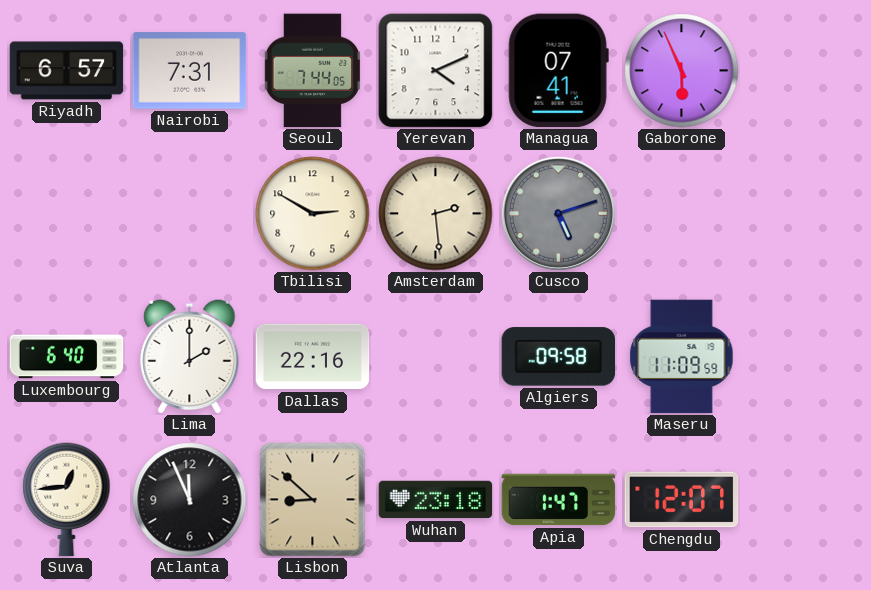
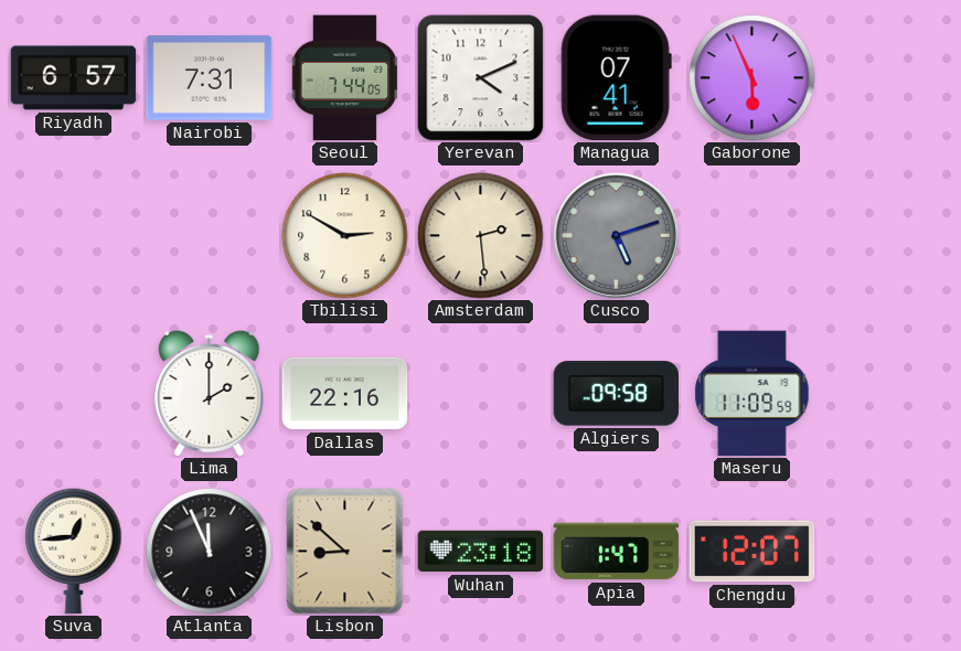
Luxembourg: 6:40 -> none (67, 357)
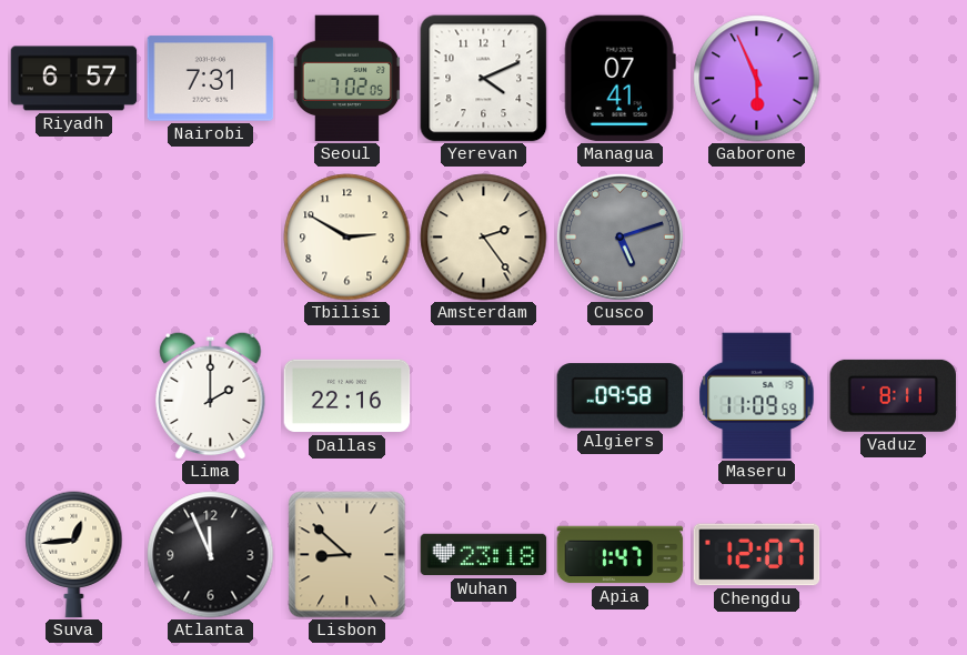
Seoul: 7:44 -> 7:02 (346, 79)
Amsterdam: 2:29 -> 2:24 (484, 238)
Vaduz: none -> 8:11 (894, 395)
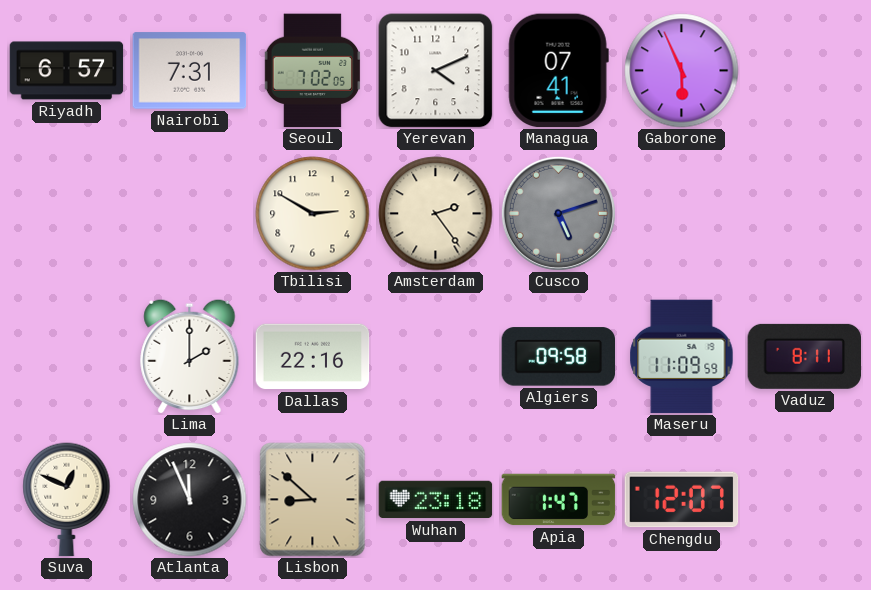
Suva: 12:44 -> 12:49 (67, 500)
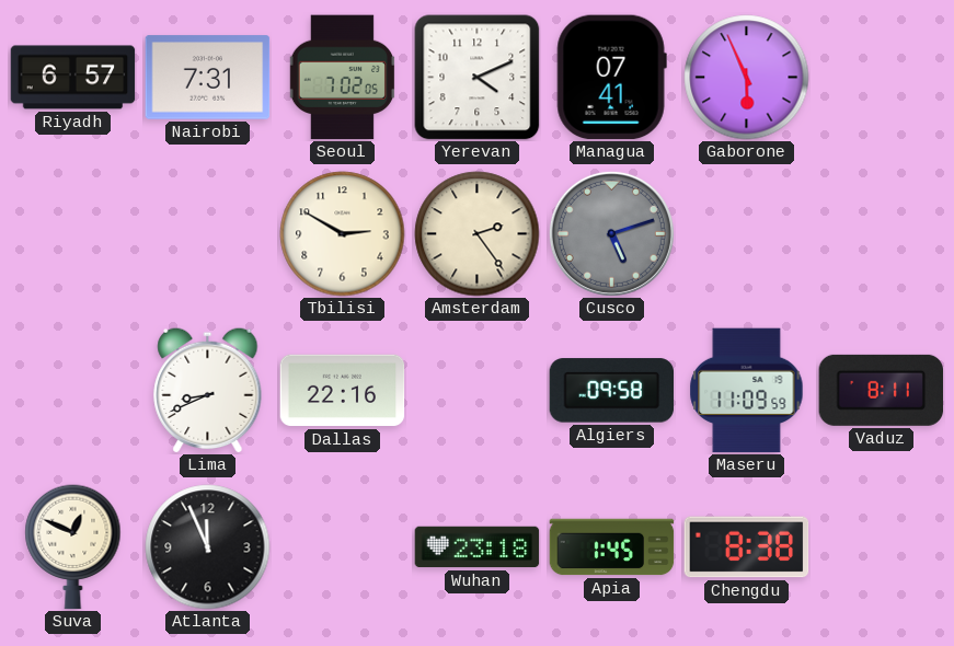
Lima: 2:00 -> 8:41 (208, 390)
Lisbon: 8:52 -> none (313, 500)
Apia: 1:47 -> 1:45 (612, 547)
Chengdu: 12:07 -> 8:38 (747, 547)
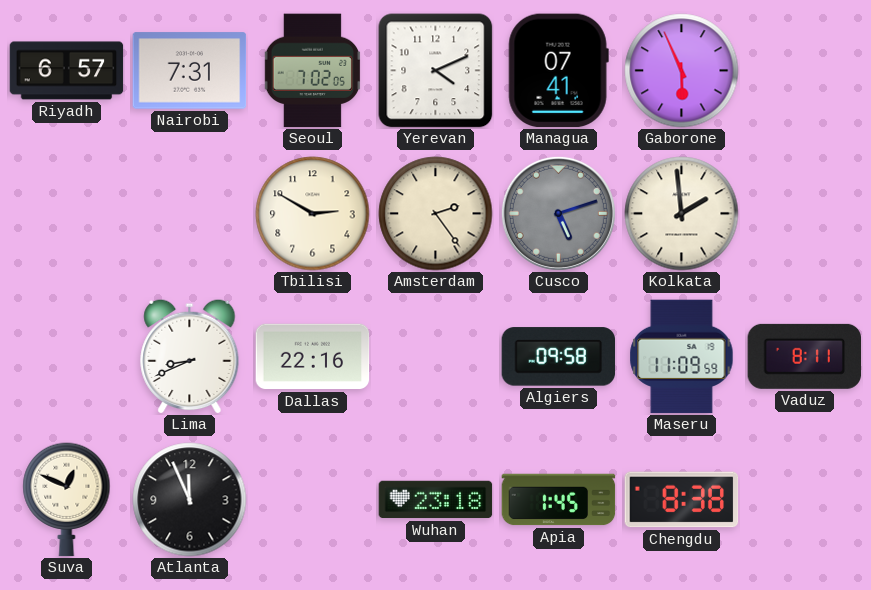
Kolkata: none -> 1:59 (682, 214)
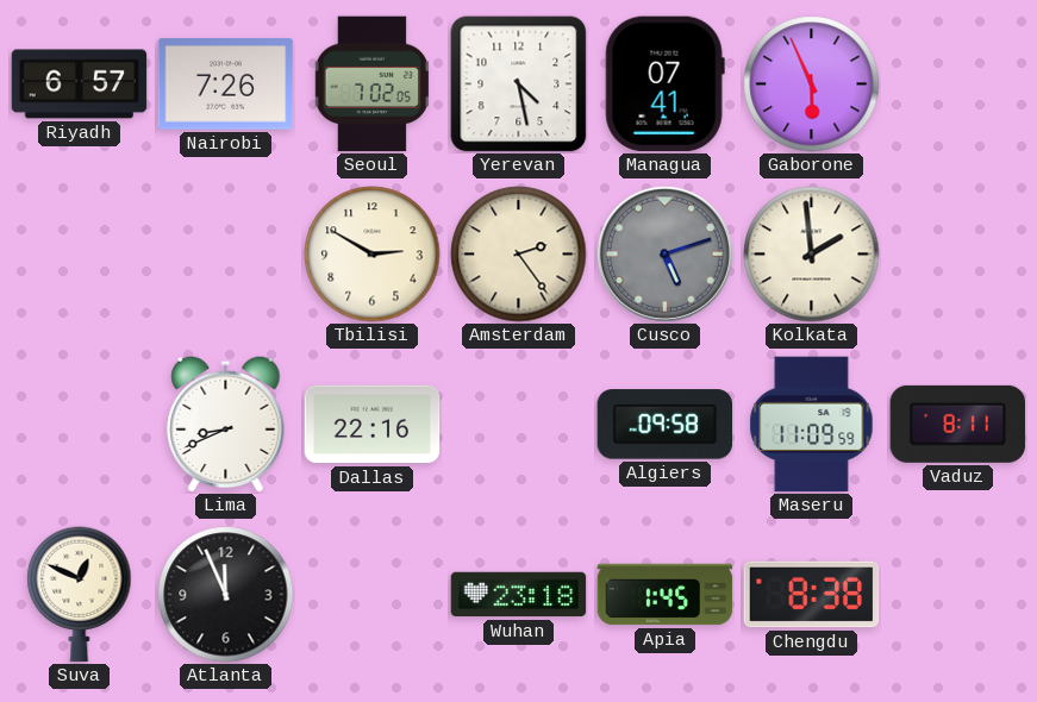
Nairobi: 7:31 -> 7:26 (226, 84)
Yerevan: 4:11 -> 4:28 (519, 84)
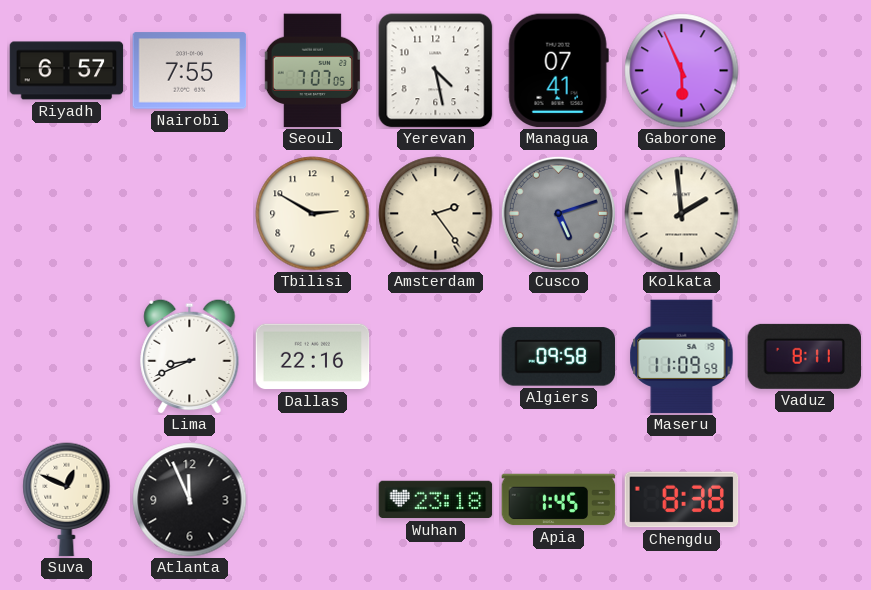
Nairobi: 7:26 -> 7:55 (190, 71)
Seoul: 7:02 -> 7:07 (312, 71)
